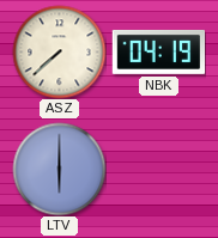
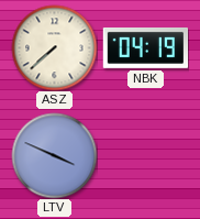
LTV: 6:00 -> 3:49 (54, 155)
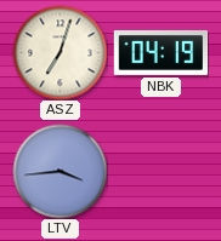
ASZ: 7:38 -> 7:03 (59, 52)
LTV: 3:49 -> 3:44 (59, 171)
